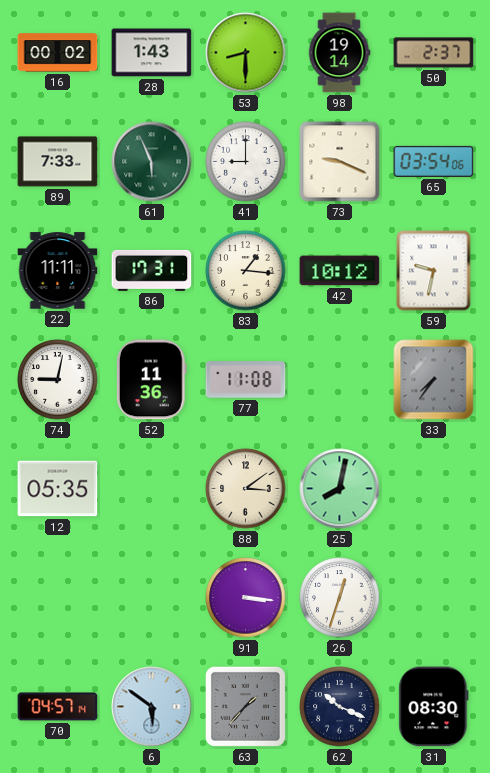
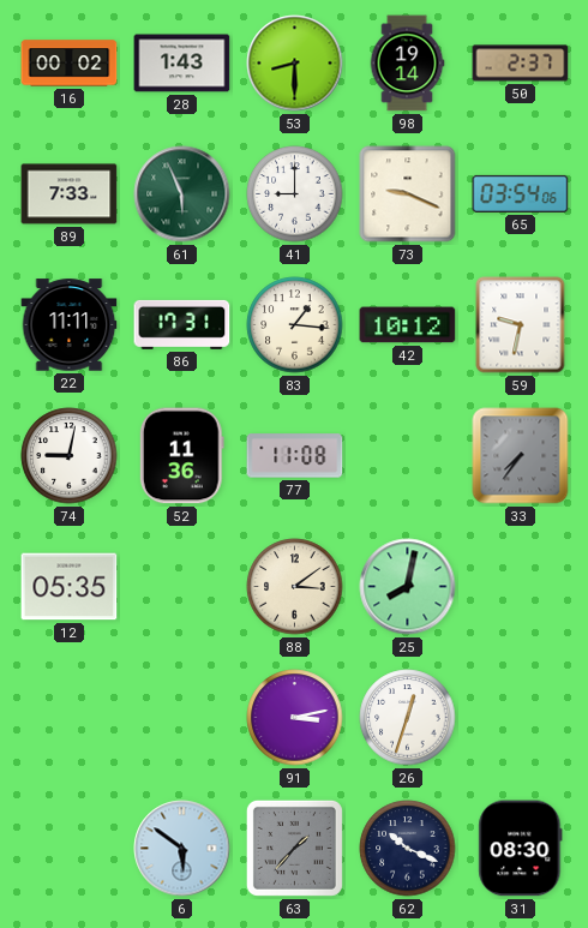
91: 3:16 -> 3:13 (295, 718)
70: 04:57 -> none (58, 707)
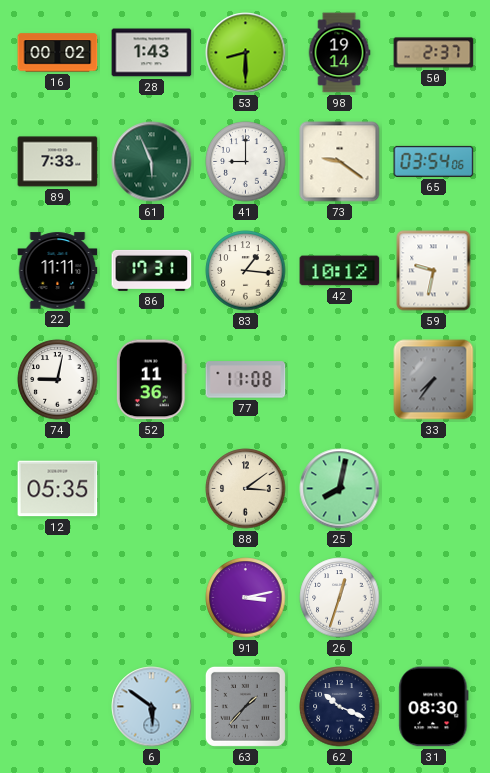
73: 9:19 -> 9:21 (340, 162)
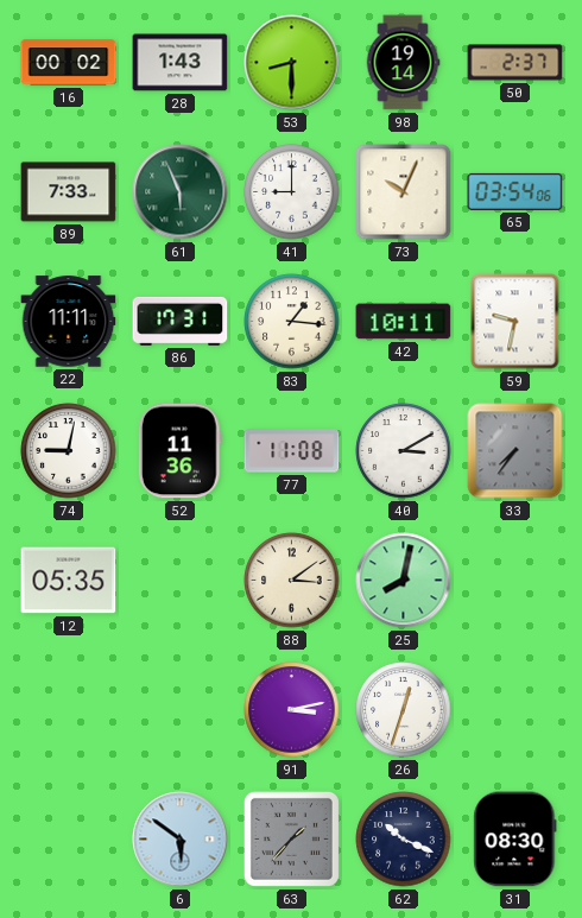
73: 9:21 -> 10:04 (404, 192)
42: 10:12 -> 10:11 (404, 322)
40: none -> 3:10 (404, 451)
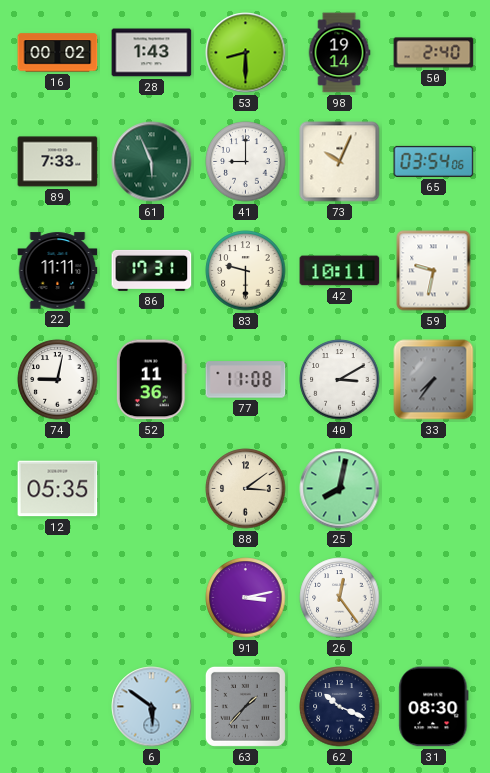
50: 2:37 -> 2:40 (434, 53)
83: 1:16 -> 9:30 (246, 271)
26: 12:33 -> 12:24 (340, 598)
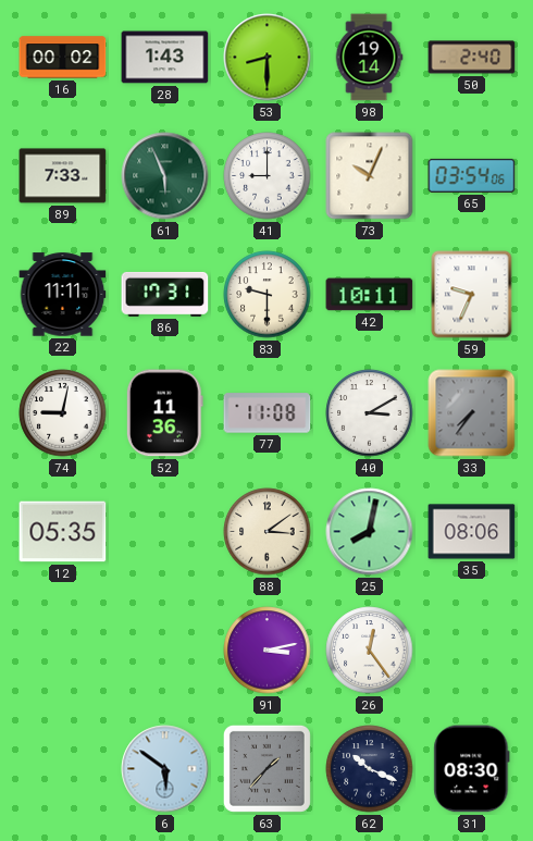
59: 9:32 -> 9:34 (472, 295)
35: none -> 08:06 (472, 532)
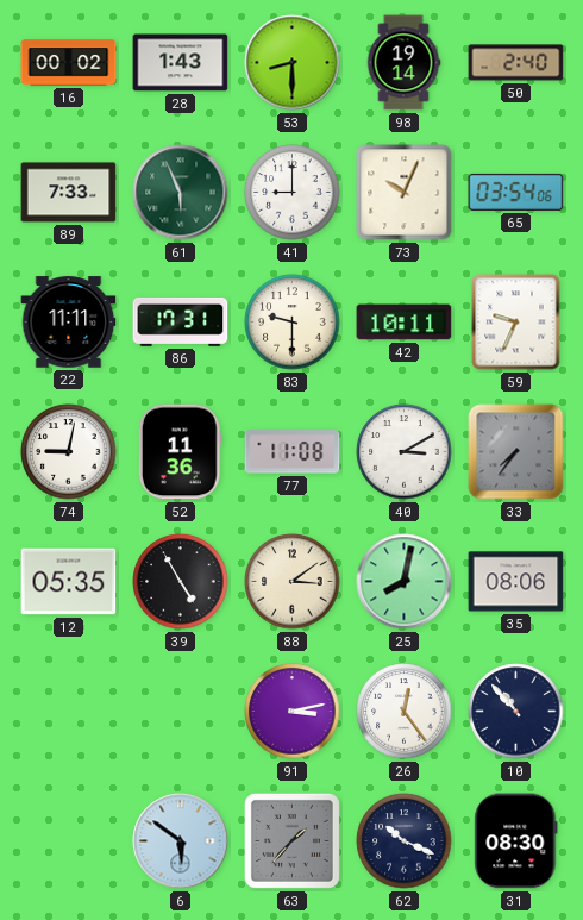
39: none -> 4:55 (181, 582)
10: none -> 10:53 (516, 712)
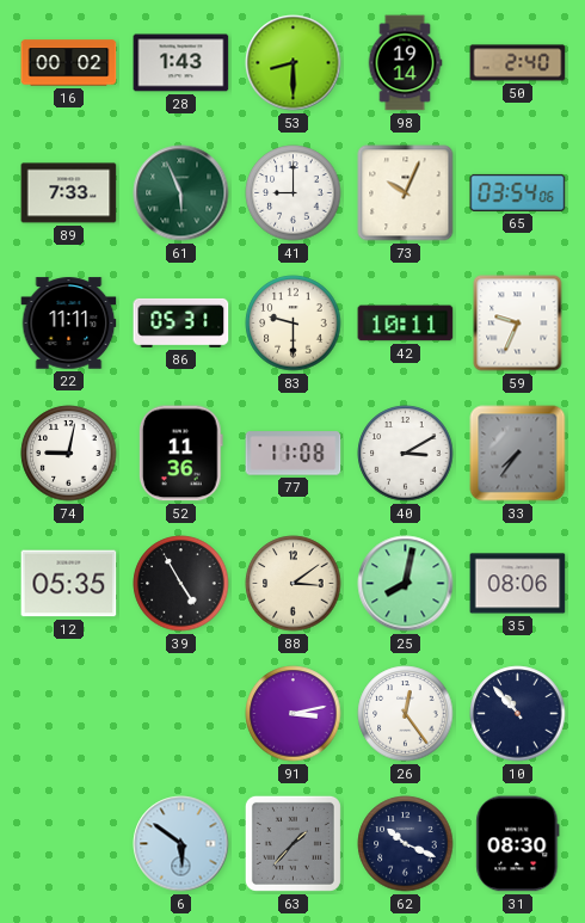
86: 17:31 -> 05:31 (181, 322)
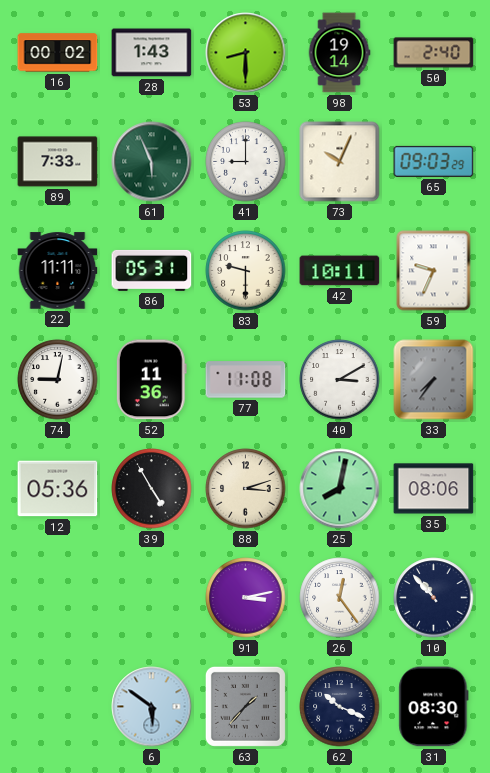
65: 03:54 -> 09:03 (434, 161)
12: 05:35 -> 05:36 (58, 489)
88: 3:09 -> 3:12 (246, 489)
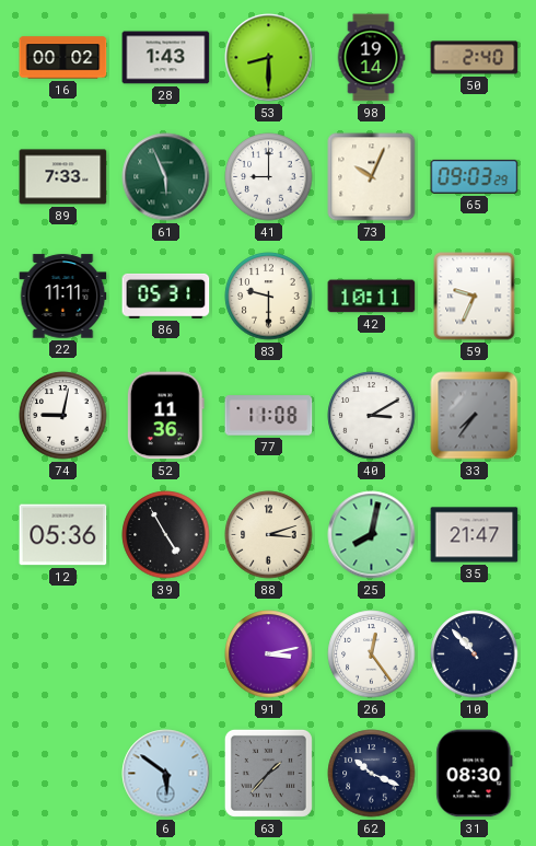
35: 08:06 -> 21:47 (475, 535)
